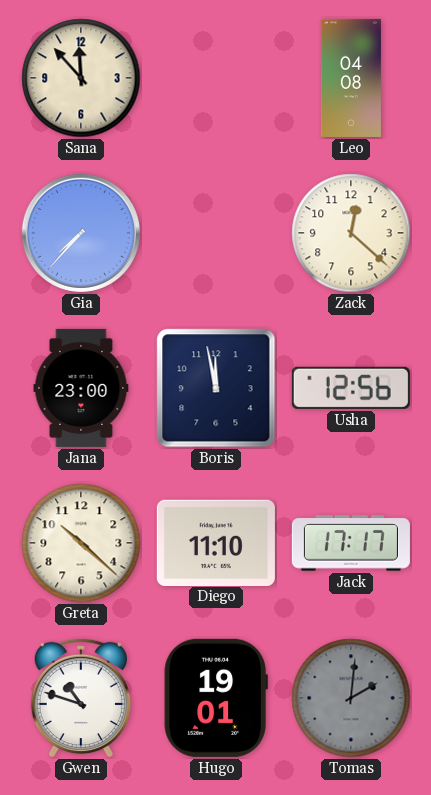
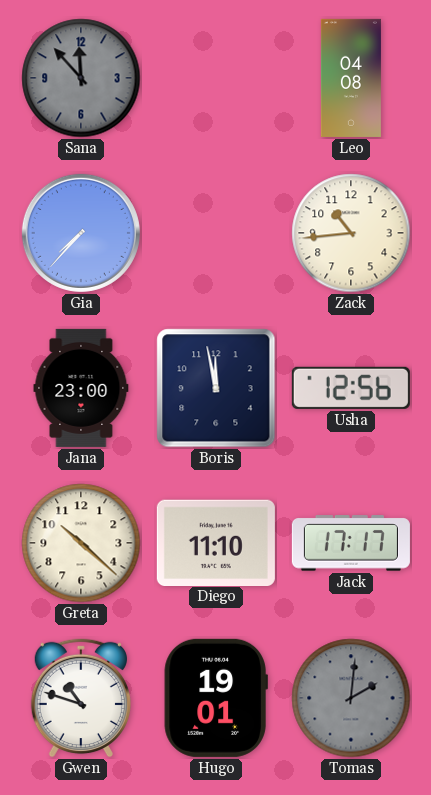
Sana dial: cream -> grey (81, 78)
Zack: 12:22 -> 10:44 (351, 233)
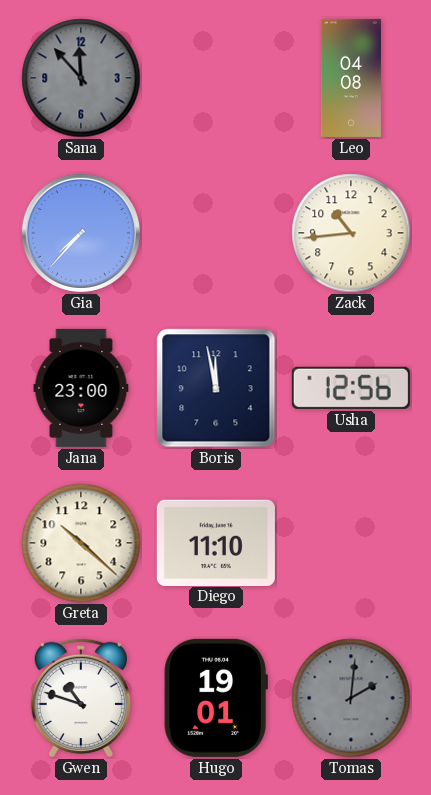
Jack: 17:17 -> none (351, 543)
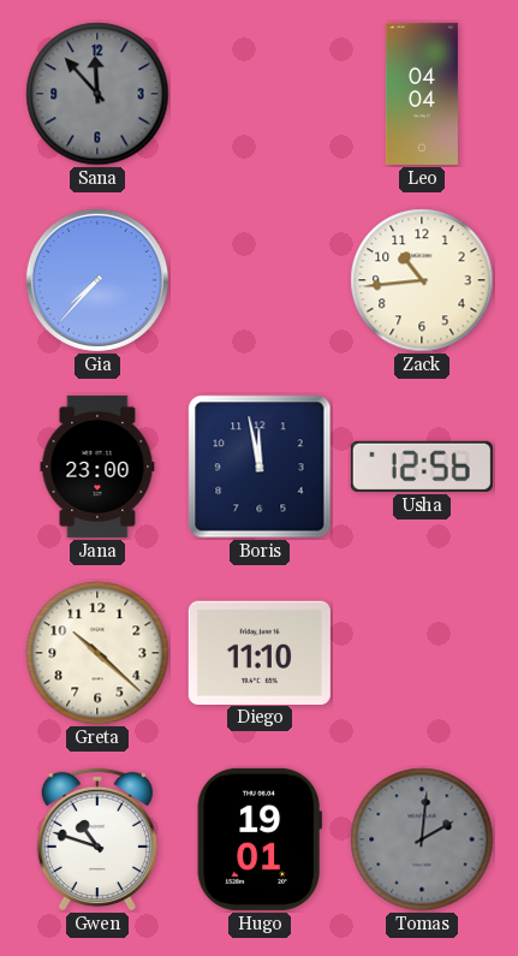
Leo: 04:08 -> 04:04 (422, 94)
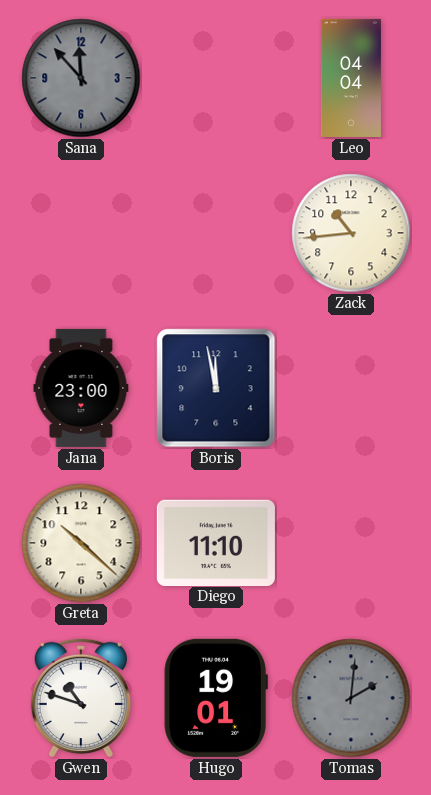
Gia: 7:37 -> none (97, 280)
Usha: 12:56 -> none (422, 467)
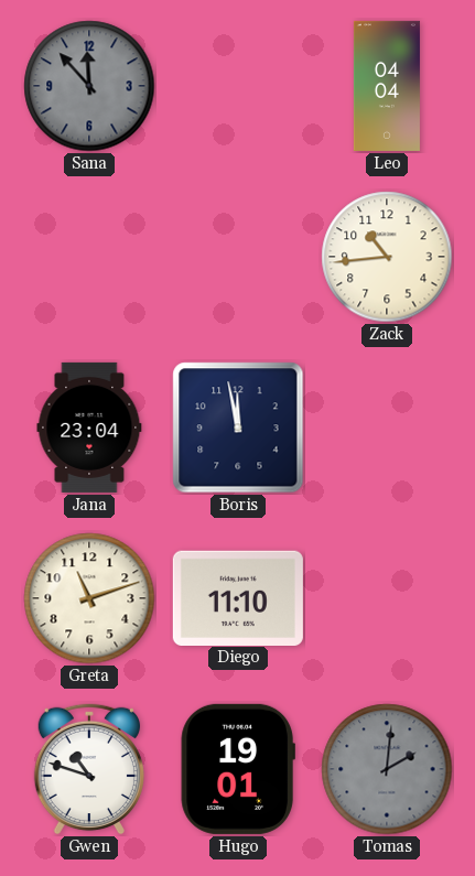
Jana: 23:00 -> 23:04 (89, 428)
Greta: 10:22 -> 11:12 (89, 598)
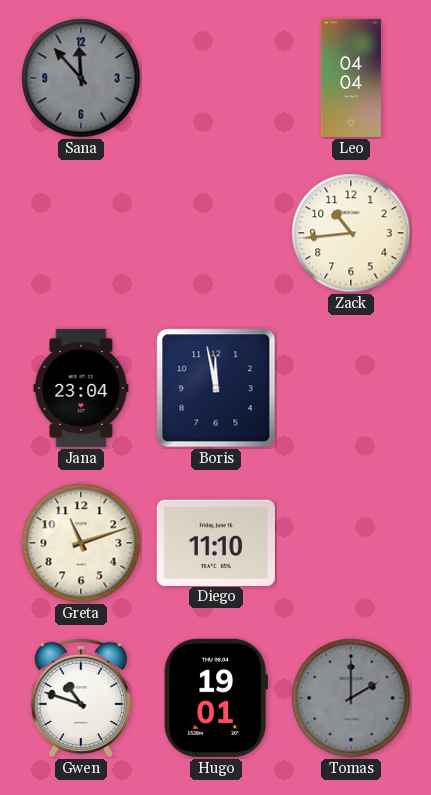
Tomas: 2:01 -> 2:00 (351, 698)
